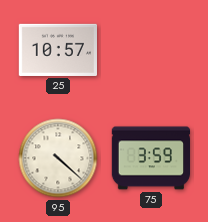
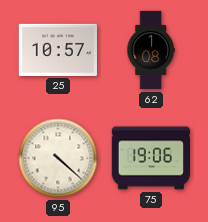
62: none -> 1:08 (151, 50)
75: 3:59 -> 19:06 (151, 158)
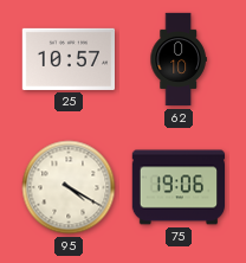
62: 1:08 -> 0:10 (179, 59)
95: 4:22 -> 4:20 (69, 187)
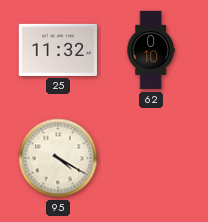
25: 10:57 -> 11:32 (57, 50)
75: 19:06 -> none (179, 187)
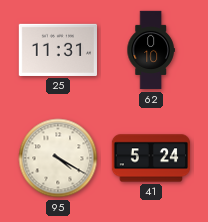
25: 11:32 -> 11:31 (57, 50)
41: none -> 5:24 (151, 158)
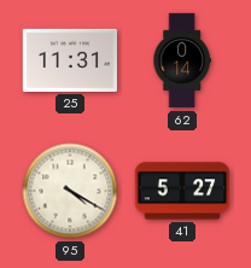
62: 0:10 -> 0:14 (182, 60)
41: 5:24 -> 5:27 (182, 191)
